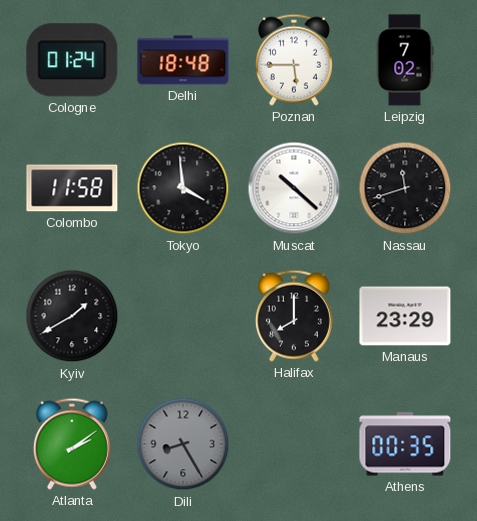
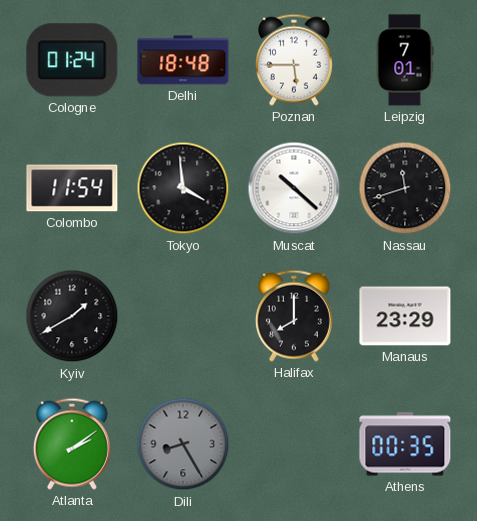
Leipzig: 7:02 -> 7:01 (405, 60)
Colombo: 11:58 -> 11:54 (72, 188)
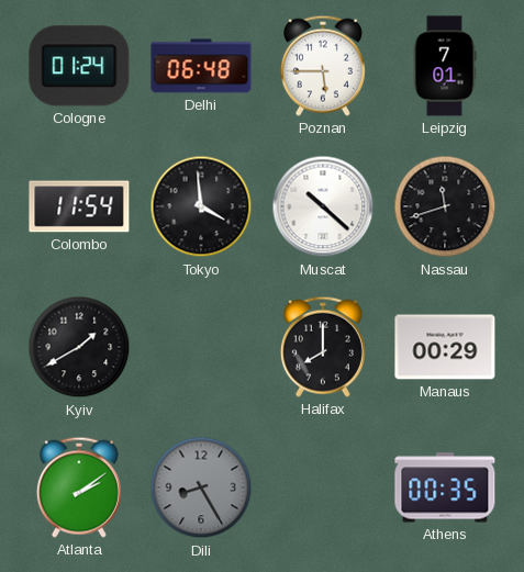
Delhi: 18:48 -> 06:48 (201, 66)
Manaus: 23:29 -> 00:29 (445, 347)
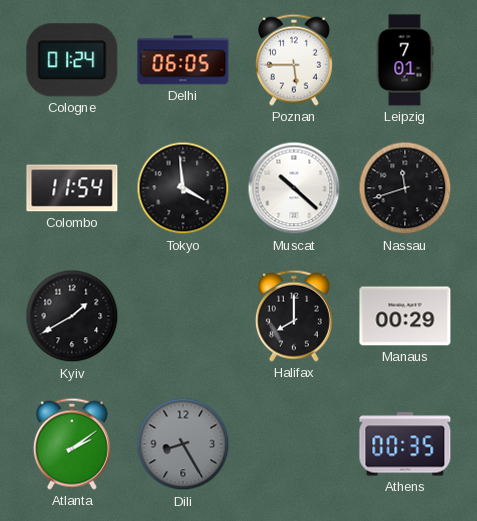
Delhi: 06:48 -> 06:05 (183, 60)
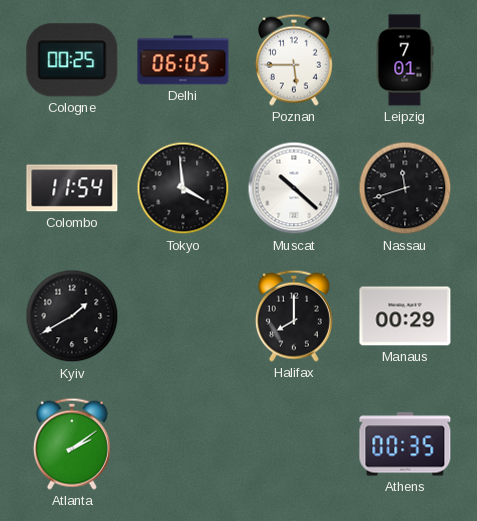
Cologne: 01:24 -> 00:25 (72, 60)
Dili: 8:25 -> none (183, 444)
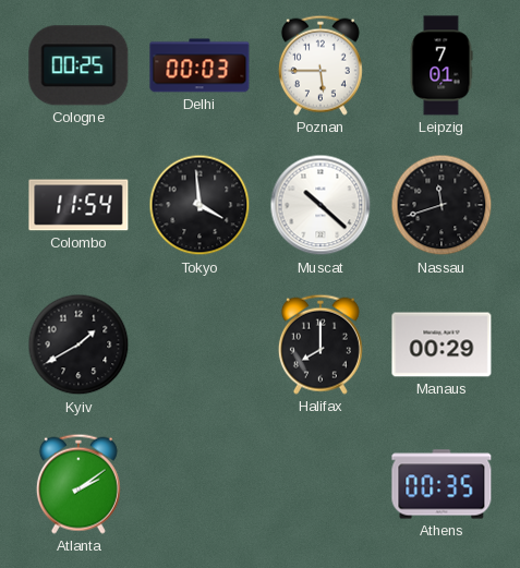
Delhi: 06:05 -> 00:03 (199, 65)
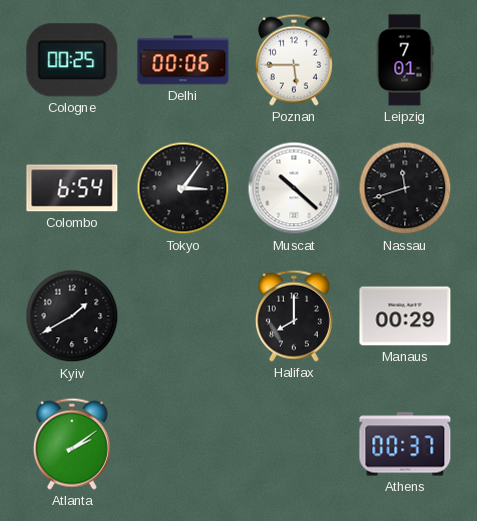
Delhi: 00:03 -> 00:06 (183, 60)
Colombo: 11:54 -> 6:54 (72, 188)
Tokyo: 3:59 -> 3:06 (183, 188)
Athens: 00:35 -> 00:37 (405, 444)
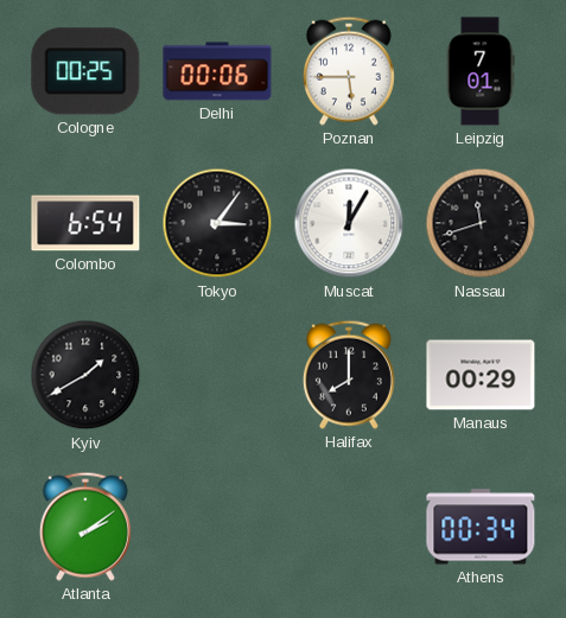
Muscat: 10:22 -> 12:05 (349, 223)
Athens: 00:37 -> 00:34 (481, 527)
